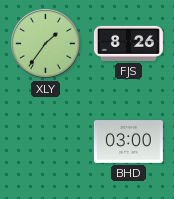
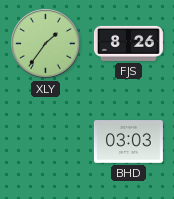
BHD: 03:00 -> 03:03 (128, 142)
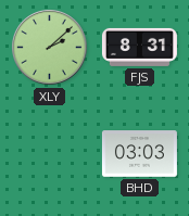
XLY: 1:36 -> 2:08 (50, 48)
FJS: 8:26 -> 8:31 (139, 47)
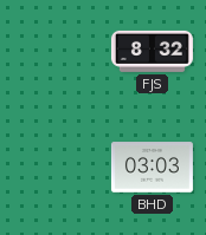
XLY: 2:08 -> none (50, 48)
FJS: 8:31 -> 8:32 (152, 51)
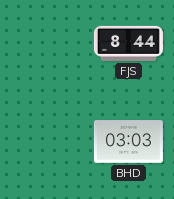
FJS: 8:32 -> 8:44 (128, 43)
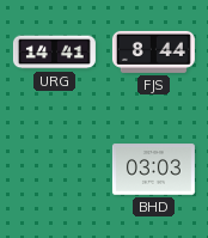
URG: none -> 14:41 (54, 53)
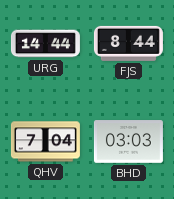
URG: 14:41 -> 14:44 (45, 44)
QHV: none -> 7:04 (45, 142)
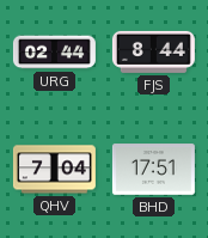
URG: 14:44 -> 02:44 (54, 53)
BHD: 03:03 -> 17:51 (153, 170)
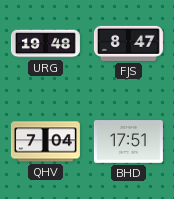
URG: 02:44 -> 19:48 (45, 44)
FJS: 8:44 -> 8:47 (128, 43)
